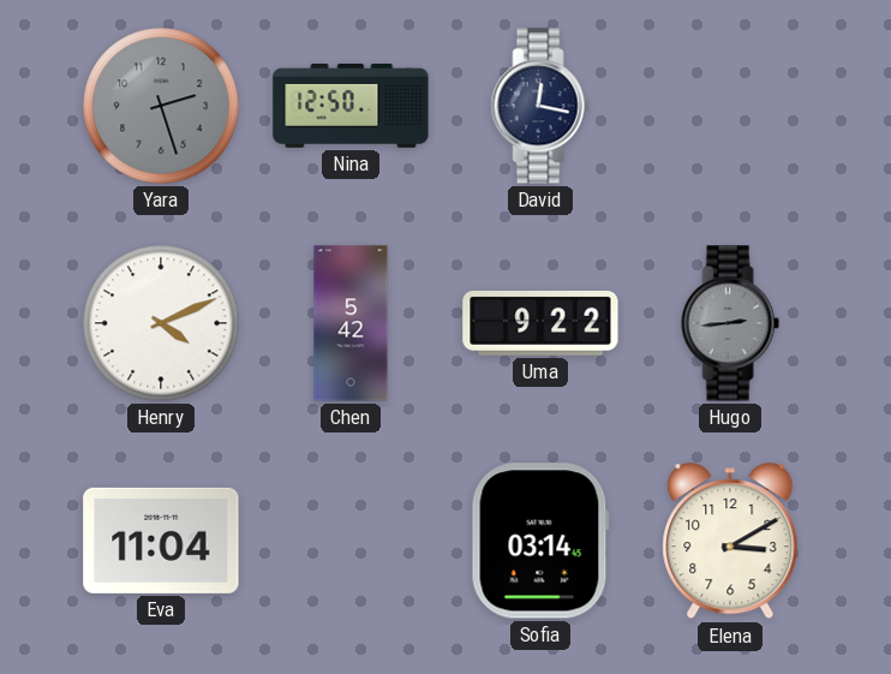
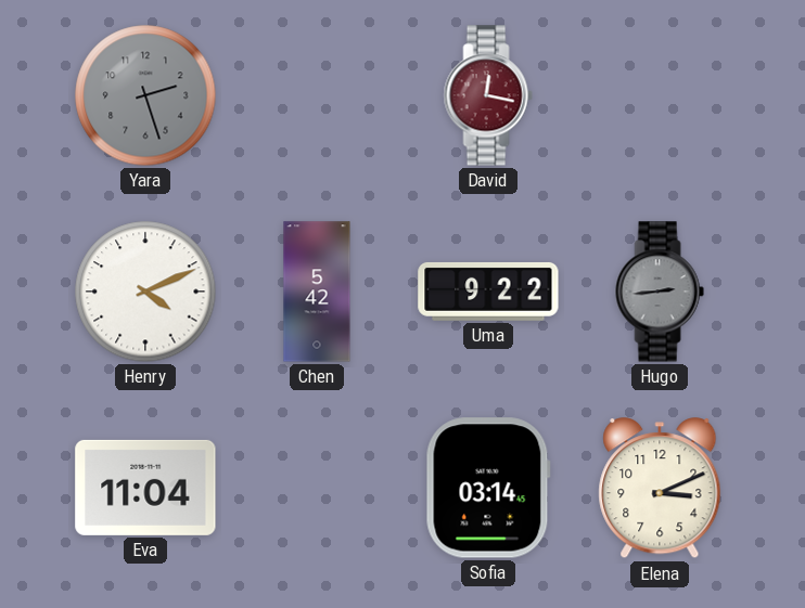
Nina: 12:50 -> none (351, 106)
David dial: navy -> burgundy (488, 95)
Elena: 3:10 -> 3:11 (660, 489)
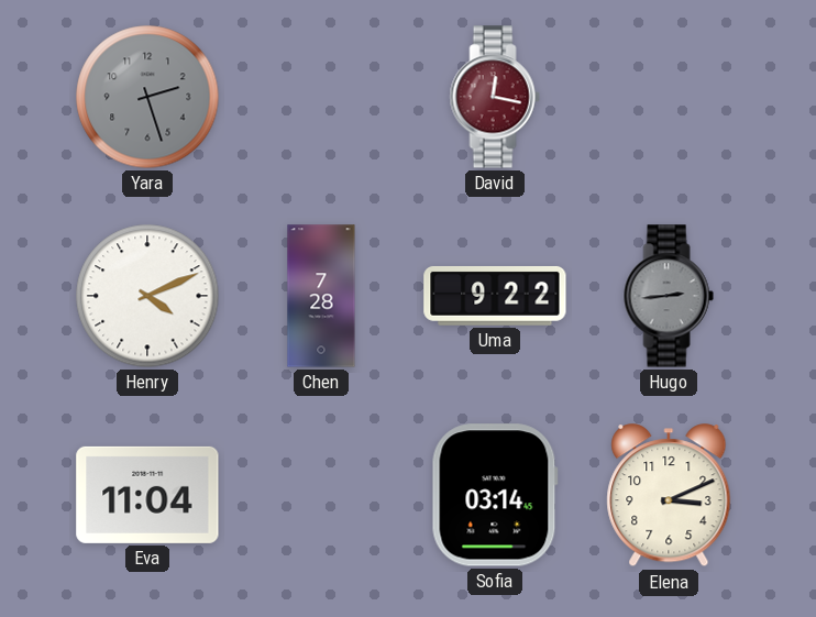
Chen: 5:42 -> 7:28 (321, 296)
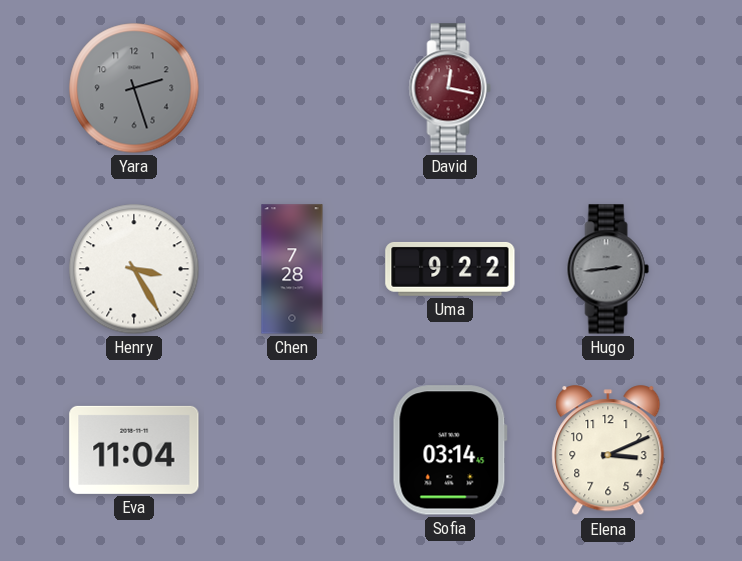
Henry: 4:11 -> 3:25 (134, 269)
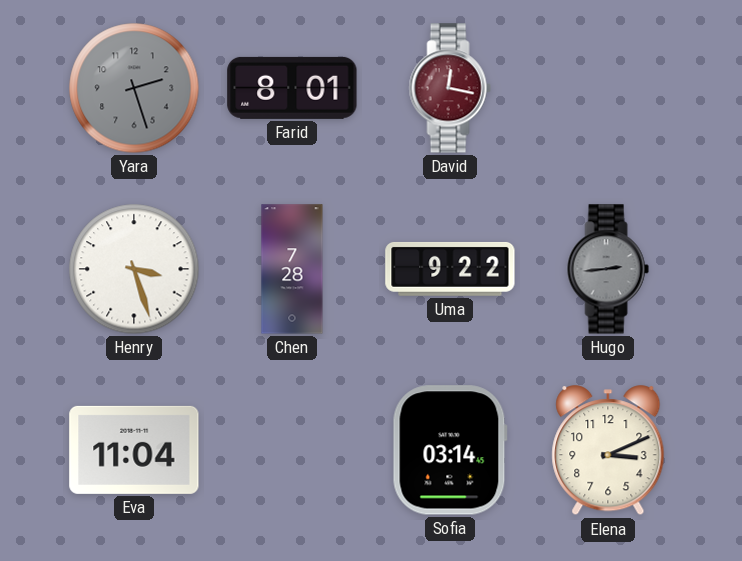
Farid: none -> 8:01 (292, 88)
Henry: 3:25 -> 3:27 (134, 269)
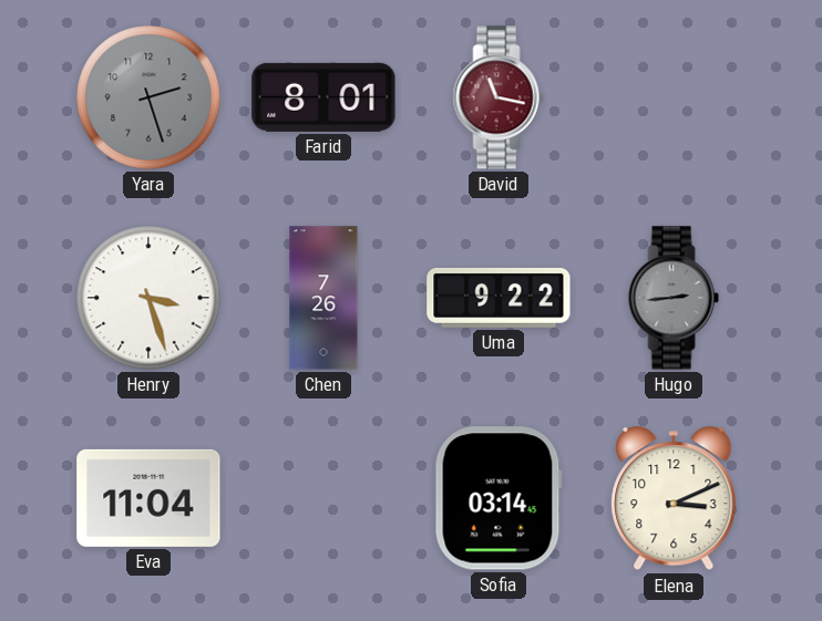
David: 12:17 -> 11:17 (499, 97)
Chen: 7:28 -> 7:26 (323, 298)
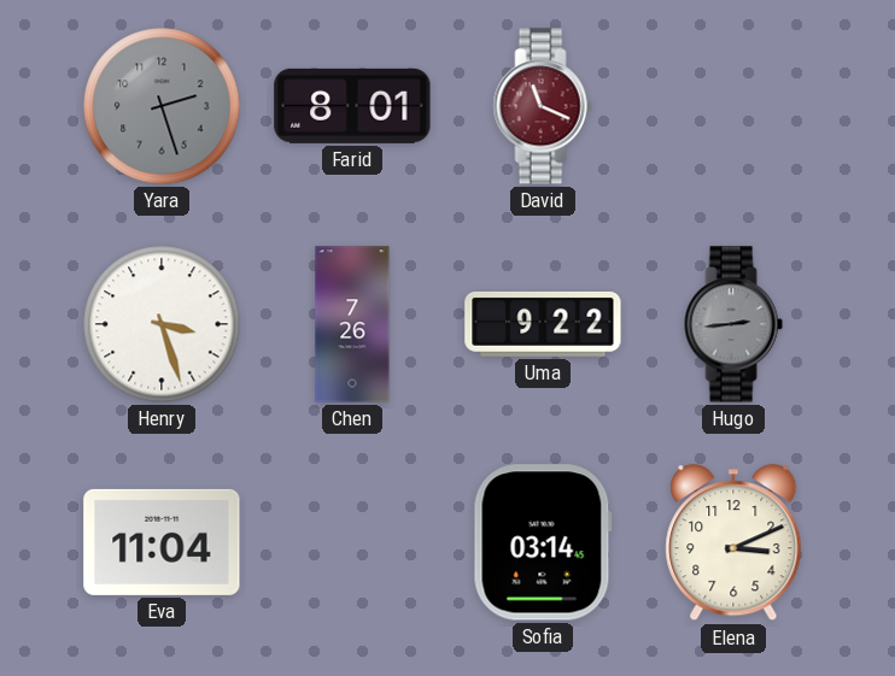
David: 11:17 -> 11:19 (543, 106)
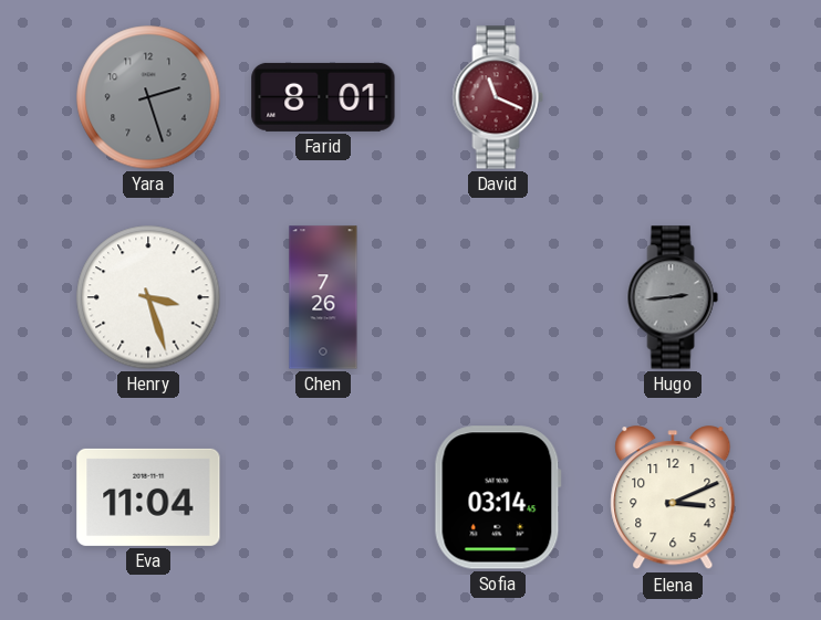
Uma: 9:22 -> none (543, 324)
